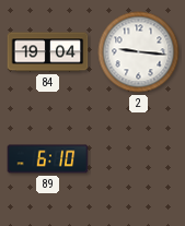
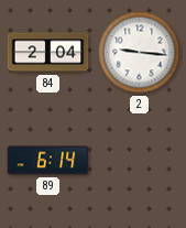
84: 19:04 -> 2:04 (48, 53)
89: 6:10 -> 6:14 (48, 161)
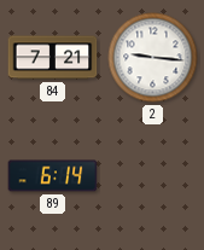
84: 2:04 -> 7:21 (53, 58)
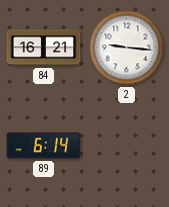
84: 7:21 -> 16:21 (44, 48)
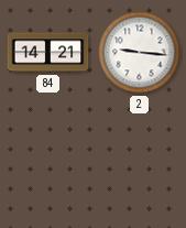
84: 16:21 -> 14:21 (48, 53)
89: 6:14 -> none (44, 146)
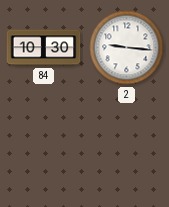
84: 14:21 -> 10:30 (44, 48)
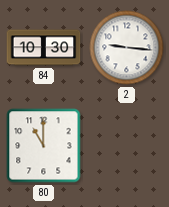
80: none -> 11:00 (44, 146)
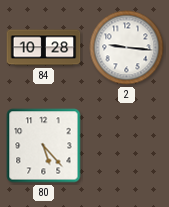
84: 10:30 -> 10:28 (44, 48)
80: 11:00 -> 5:23 (44, 146)
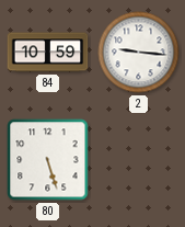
84: 10:28 -> 10:59 (48, 53)
80: 5:23 -> 5:27 (48, 160)
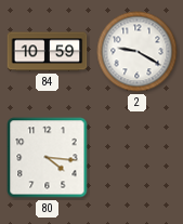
2: 9:16 -> 9:20 (138, 52)
80: 5:27 -> 4:16 (48, 158)
